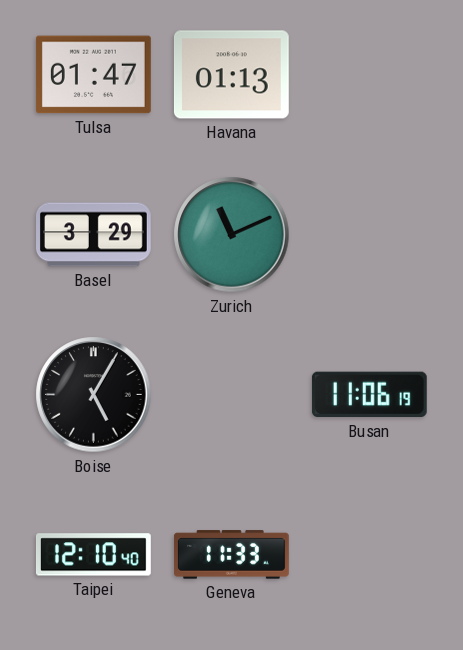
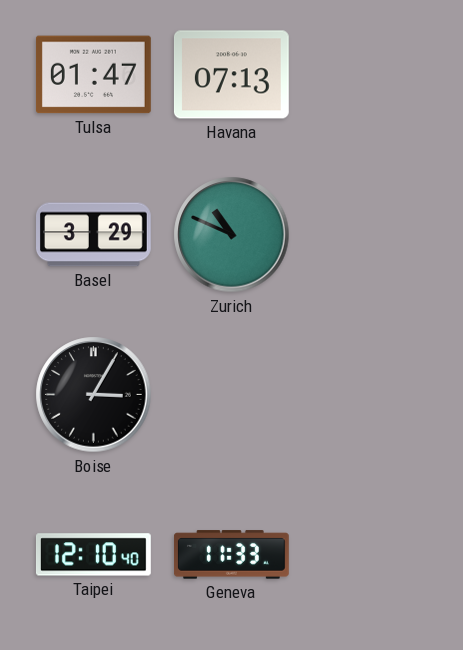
Havana: 01:13 -> 07:13 (231, 75)
Zurich: 11:11 -> 10:49 (232, 235)
Boise: 5:05 -> 3:05 (94, 395)
Busan: 11:06 -> none (369, 395)
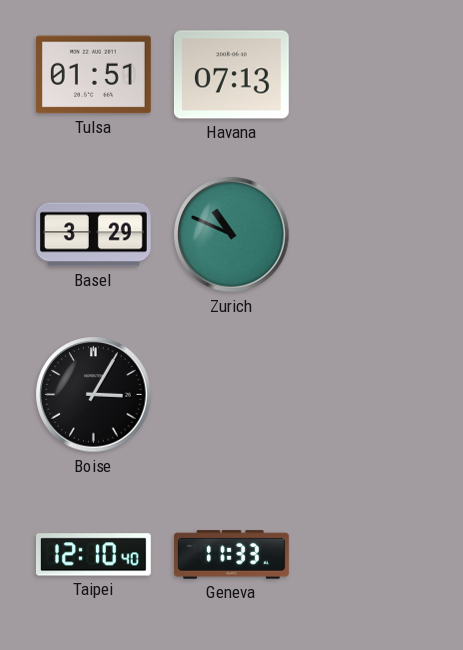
Tulsa: 01:47 -> 01:51 (93, 75)
